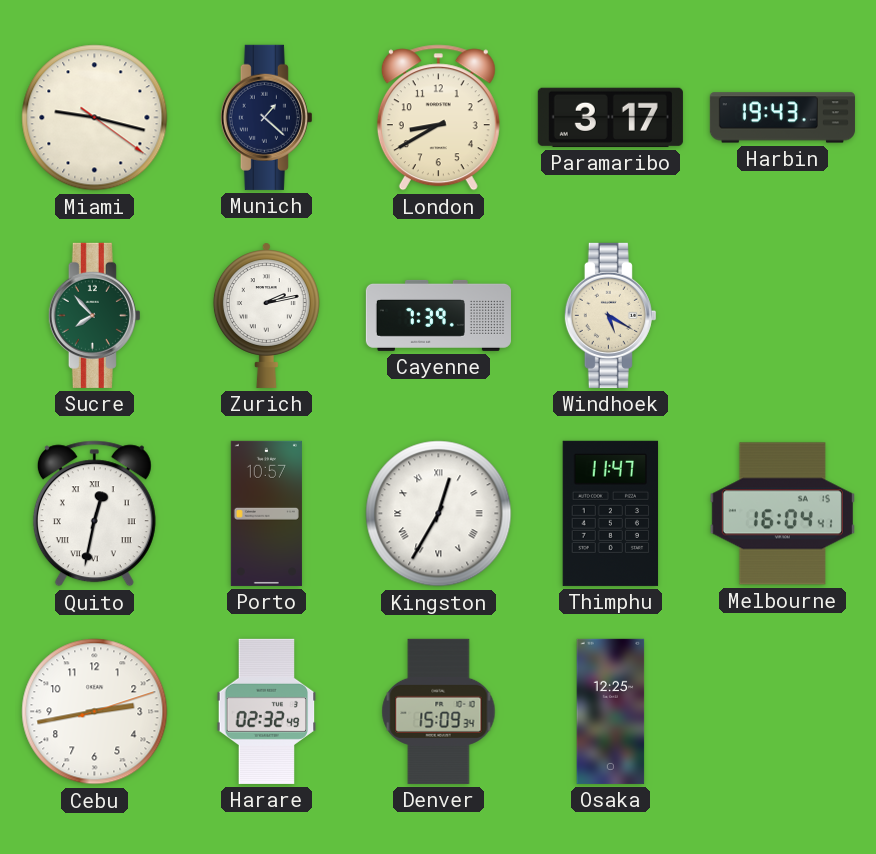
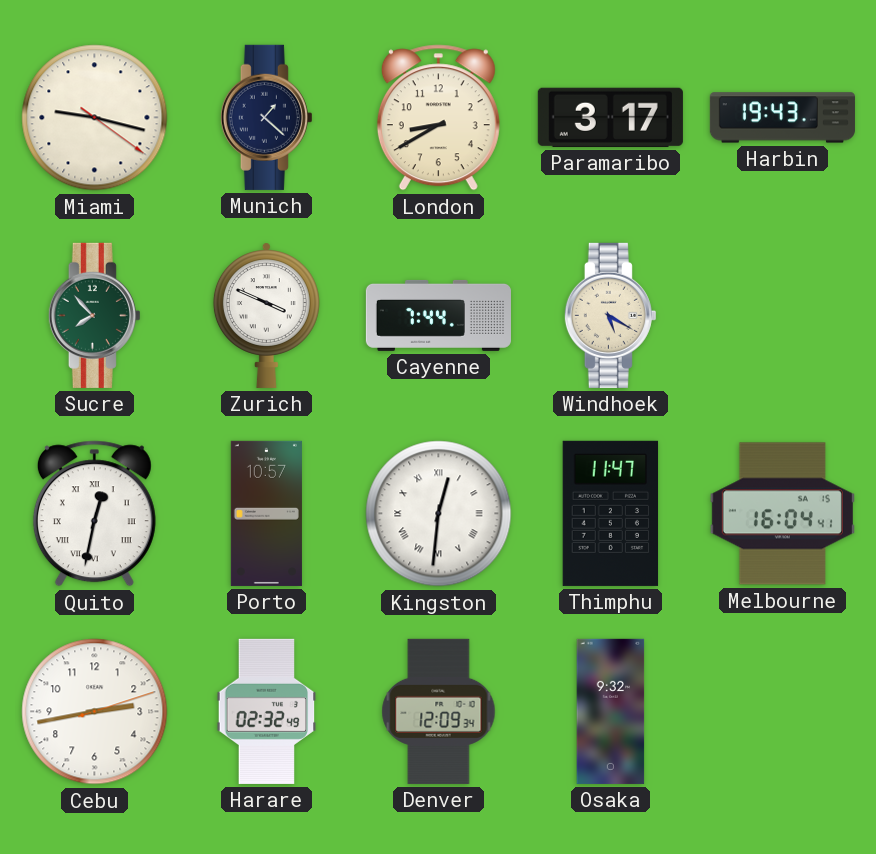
Zurich: 2:13 -> 3:49 (266, 315)
Cayenne: 7:39 -> 7:44 (438, 315)
Kingston: 12:35 -> 12:31 (439, 514)
Denver: 15:09 -> 12:09 (439, 711)
Osaka: 12:25 -> 9:32 (611, 711)
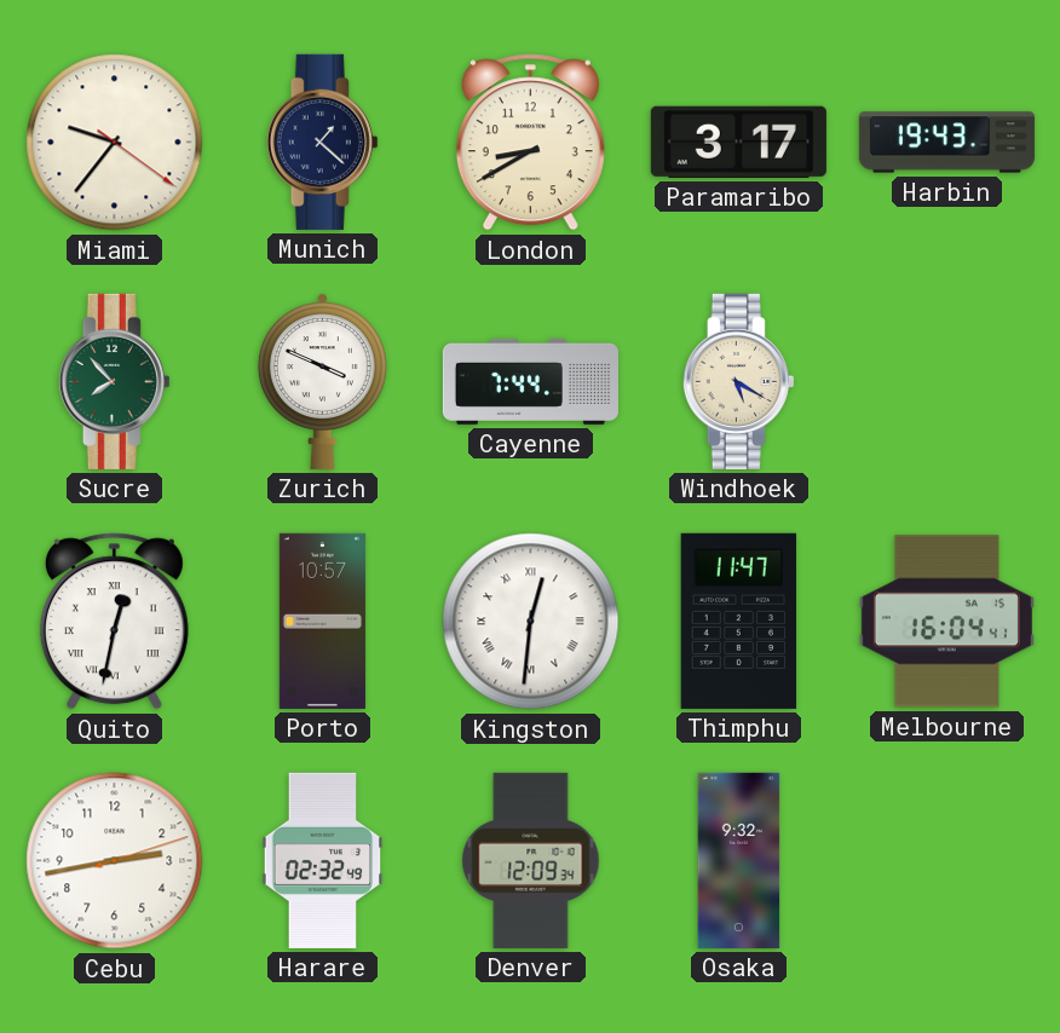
Miami: 9:17 -> 9:36 (115, 143)
